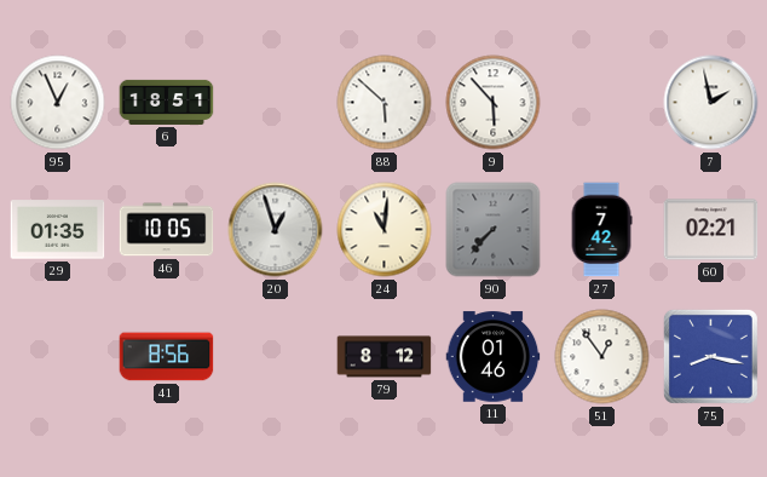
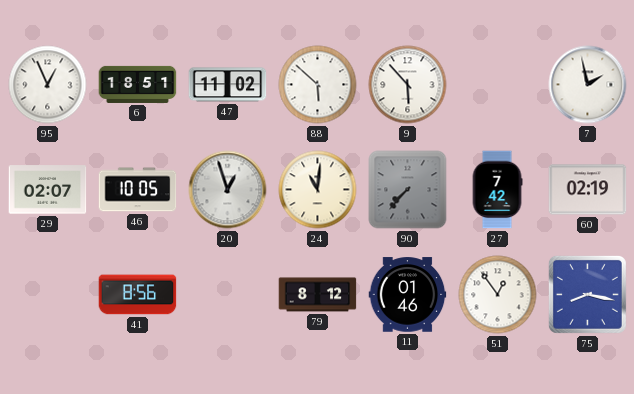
47: none -> 11:02 (228, 85)
29: 01:35 -> 02:07 (48, 190)
60: 02:21 -> 02:19 (588, 190)
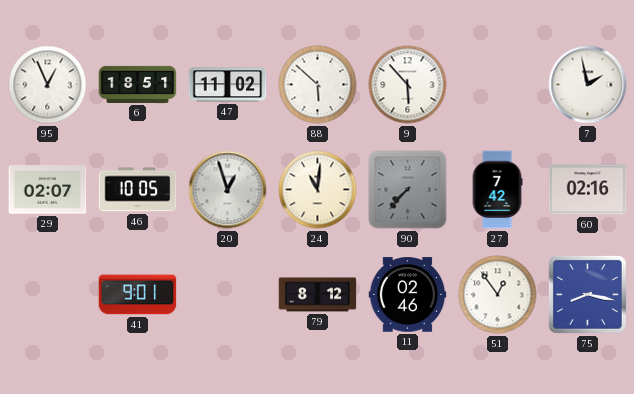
60: 02:19 -> 02:16 (588, 190)
41: 8:56 -> 9:01 (138, 295)
11: 01:46 -> 02:46 (408, 295)
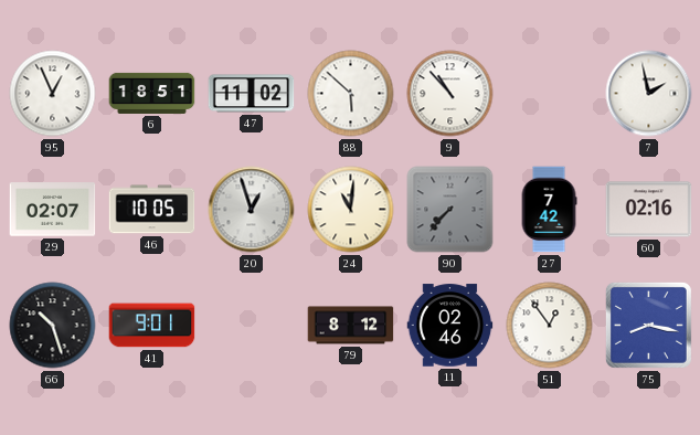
9: 5:53 -> 10:53 (450, 94)
66: none -> 10:27 (53, 326)
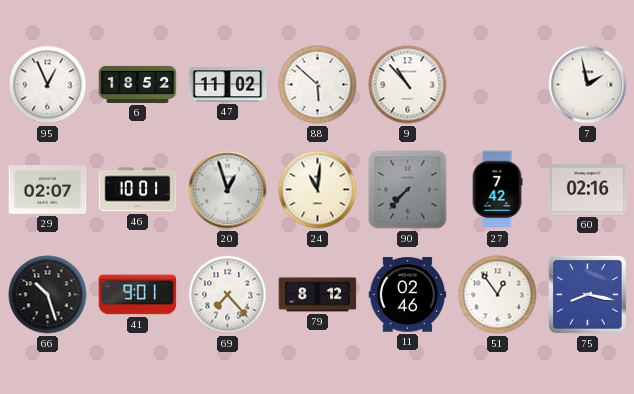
6: 18:51 -> 18:52 (138, 84)
46: 10:05 -> 10:01 (138, 190)
69: none -> 7:23 (228, 295)
